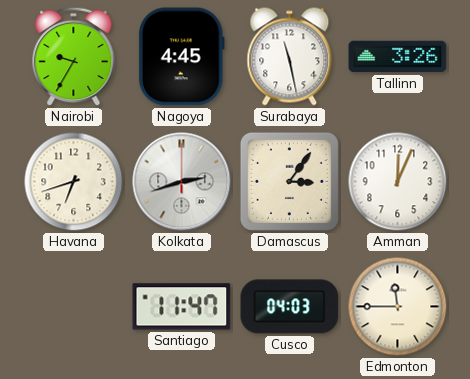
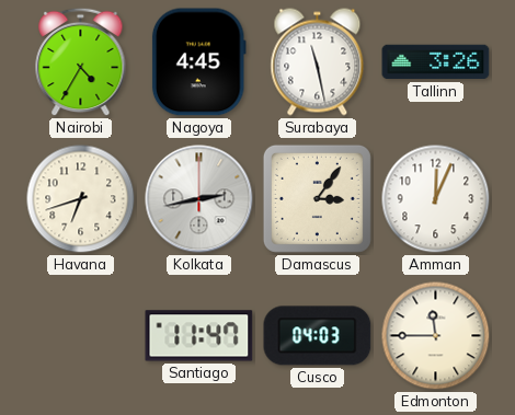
Nairobi: 9:35 -> 4:35 (81, 62)
Kolkata: 2:42 -> 2:43 (199, 199)
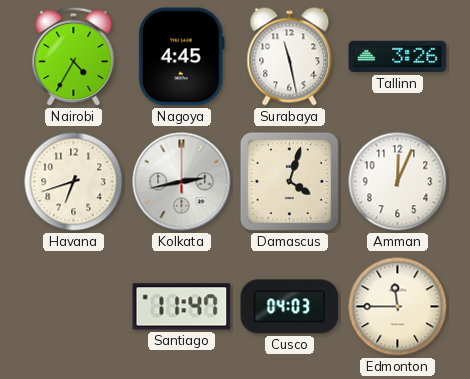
Damascus: 3:06 -> 4:03 (289, 181)
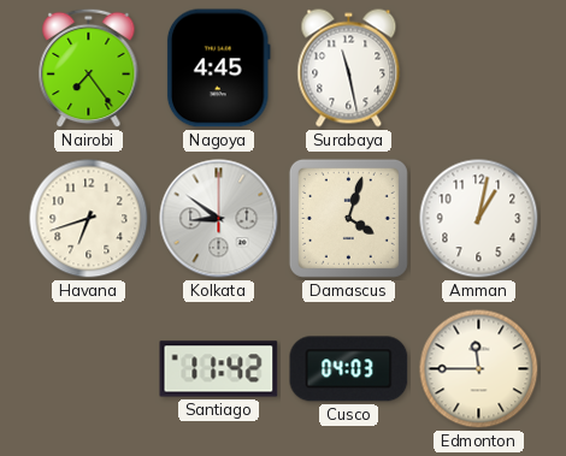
Nairobi: 4:35 -> 7:24 (89, 69)
Tallinn: 3:26 -> none (398, 57)
Kolkata: 2:43 -> 8:51 (219, 219)
Amman: 12:04 -> 1:02 (479, 219)
Santiago: 11:47 -> 11:42 (219, 369)
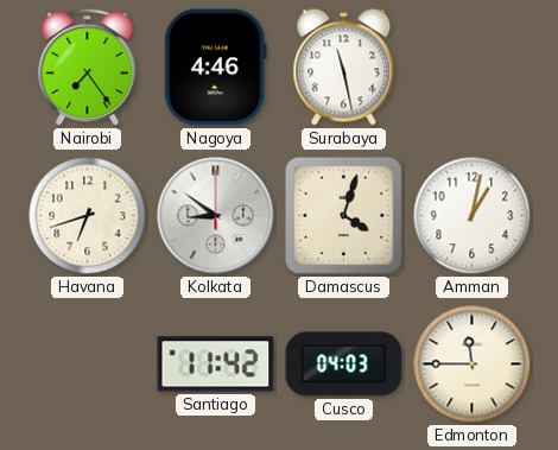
Nagoya: 4:45 -> 4:46 (215, 68)
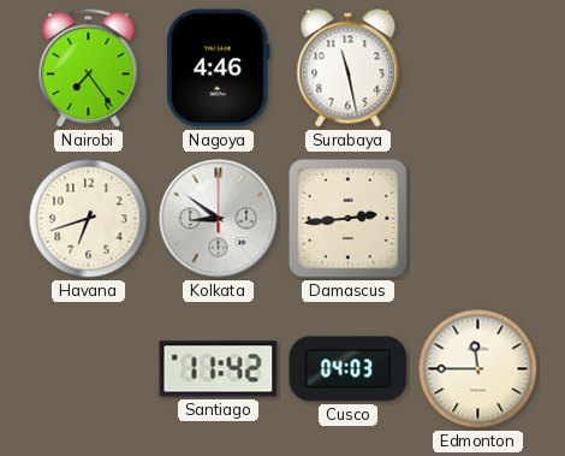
Damascus: 4:03 -> 2:44 (347, 218)
Amman: 1:02 -> none (473, 216)
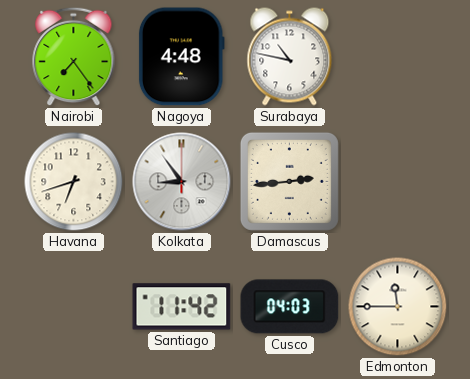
Nagoya: 4:46 -> 4:48 (181, 57)
Surabaya: 11:28 -> 10:47 (290, 57)
Kolkata: 8:51 -> 8:54 (182, 182)
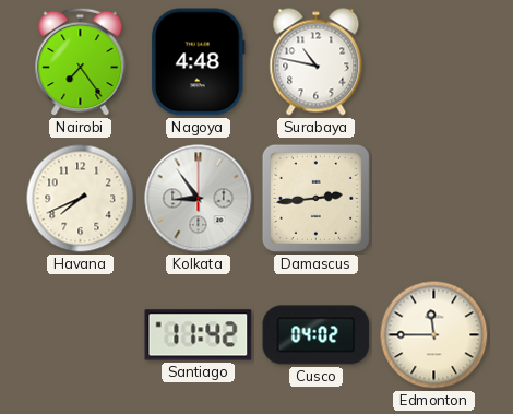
Havana: 6:42 -> 7:41 (81, 199)
Cusco: 04:03 -> 04:02 (317, 335)
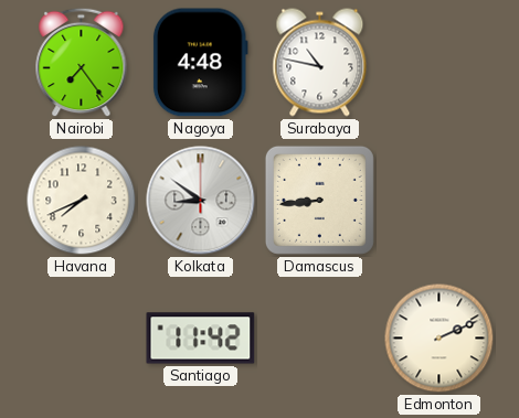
Kolkata: 8:54 -> 8:51 (201, 201)
Damascus: 2:44 -> 8:44 (319, 200)
Cusco: 04:02 -> none (317, 335)
Edmonton: 11:45 -> 2:11 (439, 339)
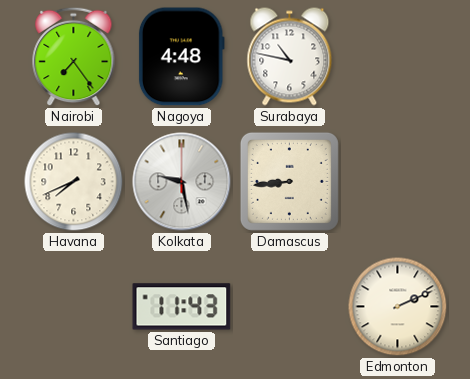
Kolkata: 8:51 -> 9:28 (182, 182)
Santiago: 11:42 -> 11:43 (182, 307)
